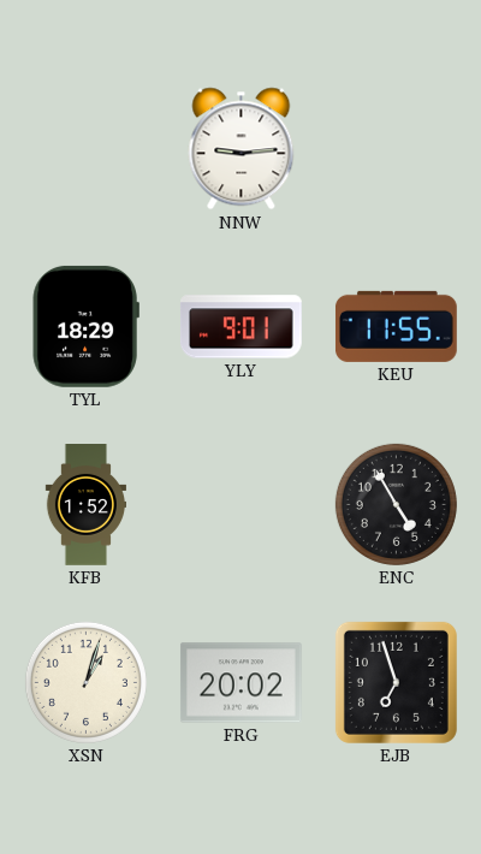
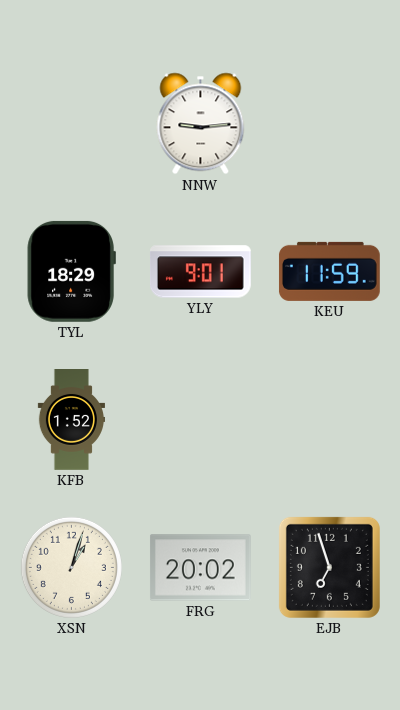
KEU: 11:55 -> 11:59 (329, 271)
ENC: 4:55 -> none (396, 504)
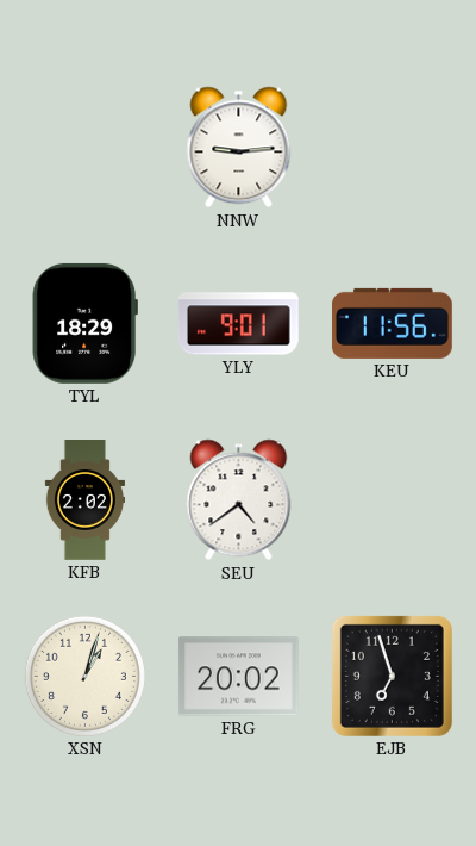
KEU: 11:59 -> 11:56 (392, 323)
KFB: 1:52 -> 2:02 (84, 500)
SEU: none -> 4:39 (239, 500)
